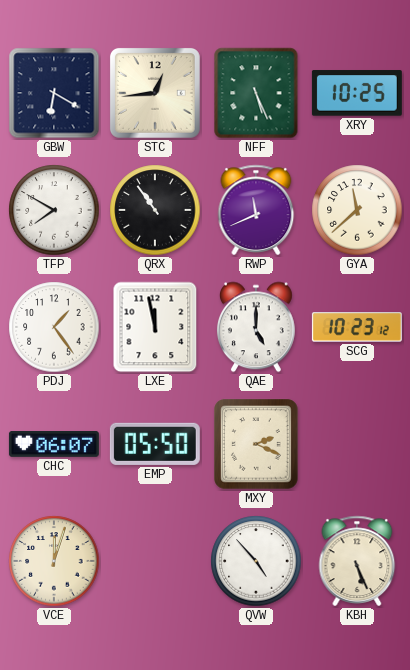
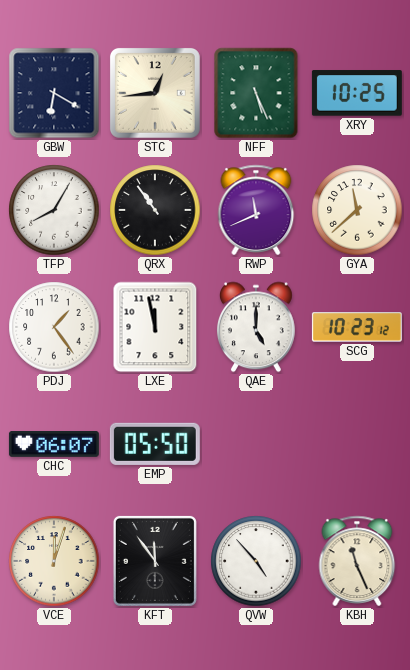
TFP: 7:50 -> 8:05 (54, 210)
MXY: 2:19 -> none (256, 444)
KFT: none -> 11:54 (155, 561)
KBH: 5:26 -> 11:26 (357, 561)
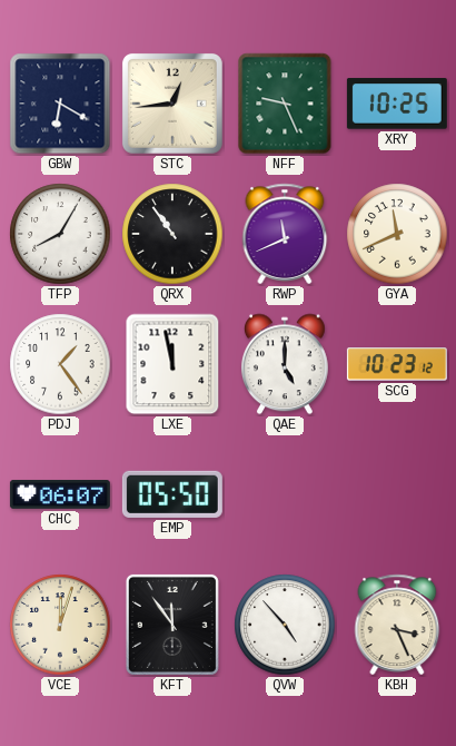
NFF: 5:26 -> 9:26 (285, 104)
GYA: 11:38 -> 11:41 (397, 234)
KBH: 11:26 -> 3:26 (397, 625)
